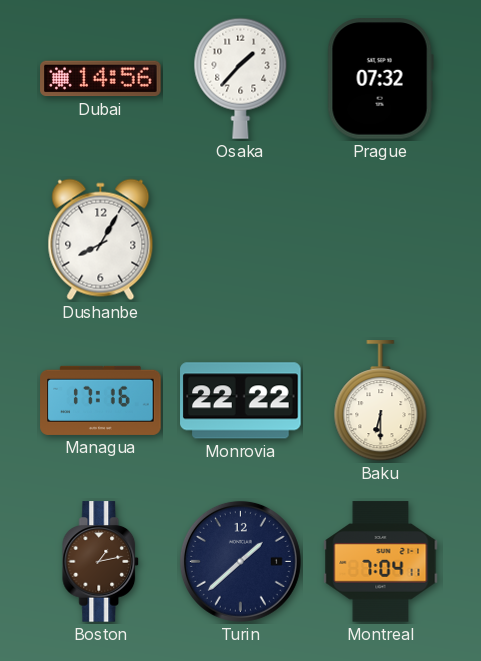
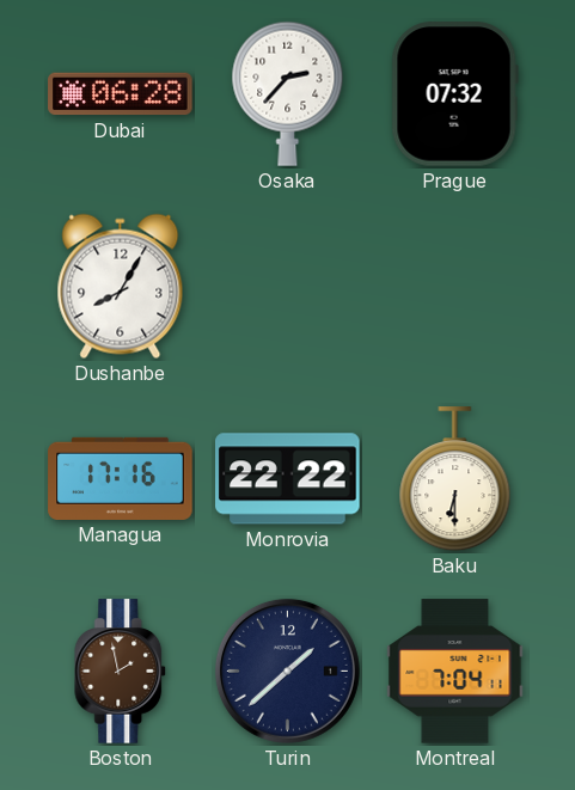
Dubai: 14:56 -> 06:28 (121, 94)
Osaka: 1:37 -> 2:37 (288, 93)
Boston: 1:13 -> 1:58 (121, 672)
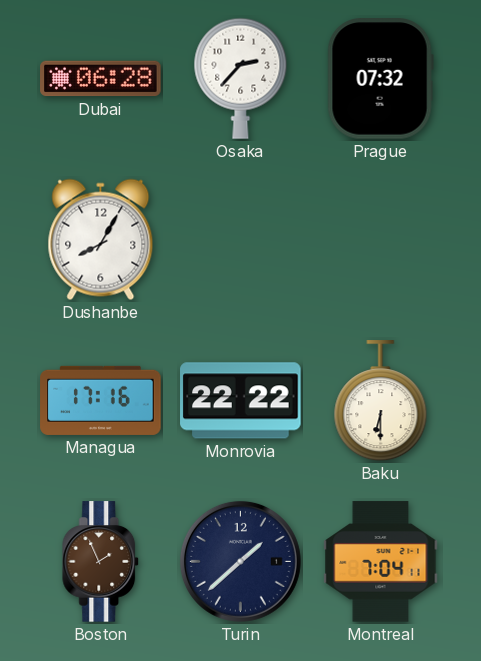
Boston: 1:58 -> 1:56 (101, 562)
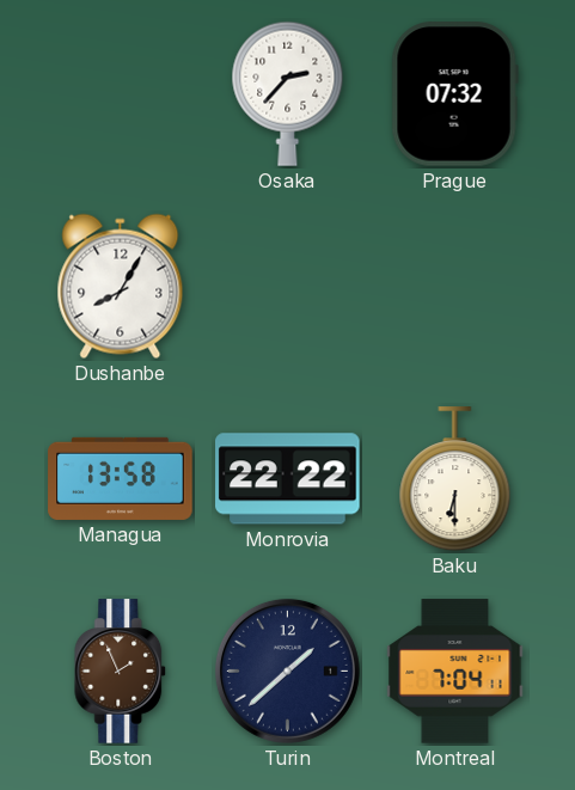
Dubai: 06:28 -> none (101, 79)
Managua: 17:16 -> 13:58 (121, 478)
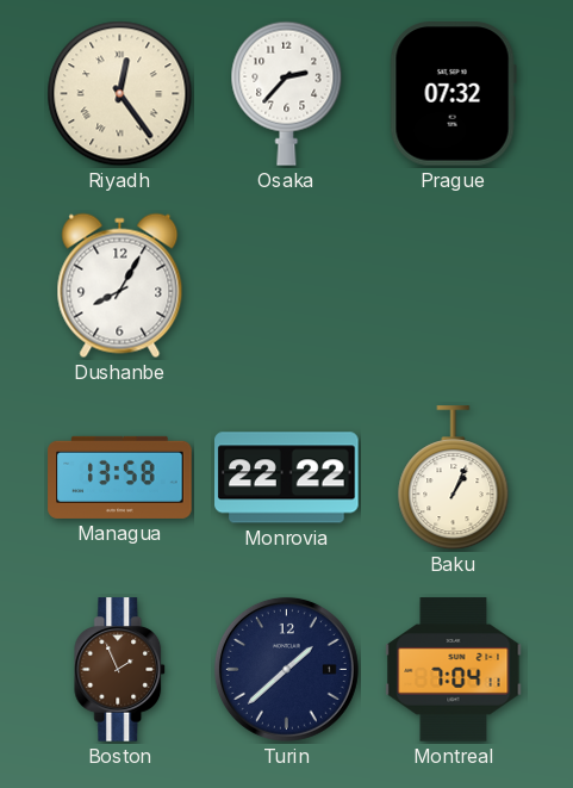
Riyadh: none -> 12:24 (120, 94)
Baku: 6:30 -> 1:04 (454, 478)
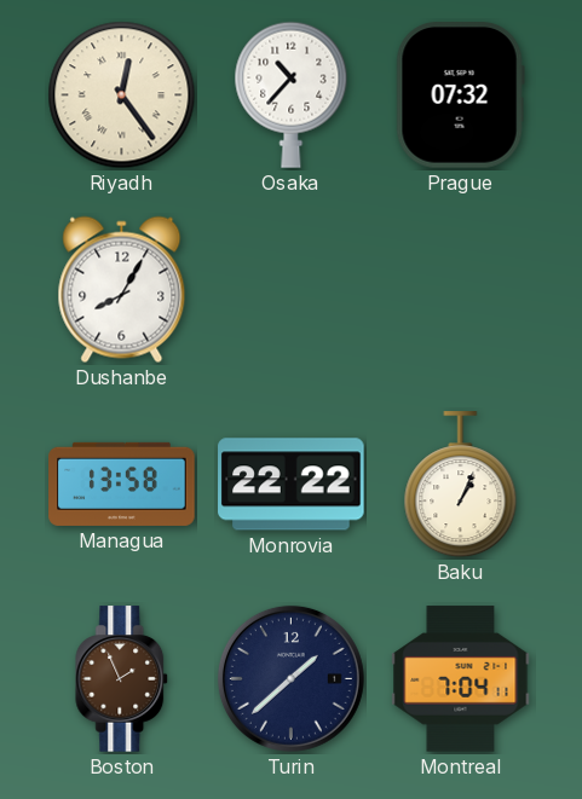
Osaka: 2:37 -> 10:37 (292, 94)
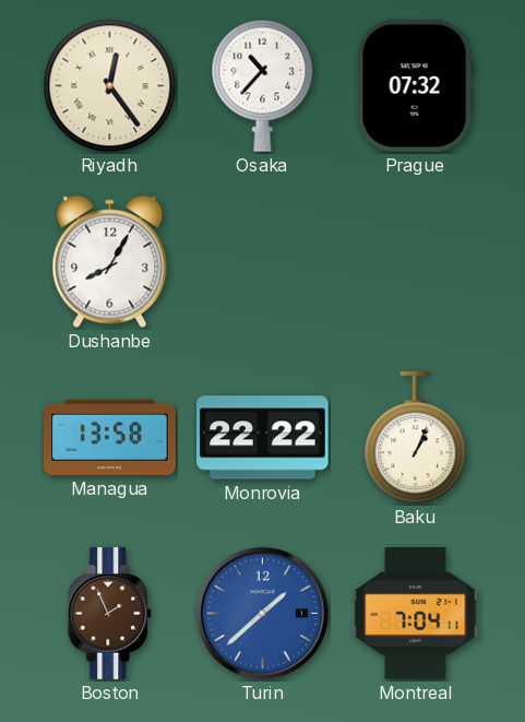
Turin dial: navy -> blue (262, 613)
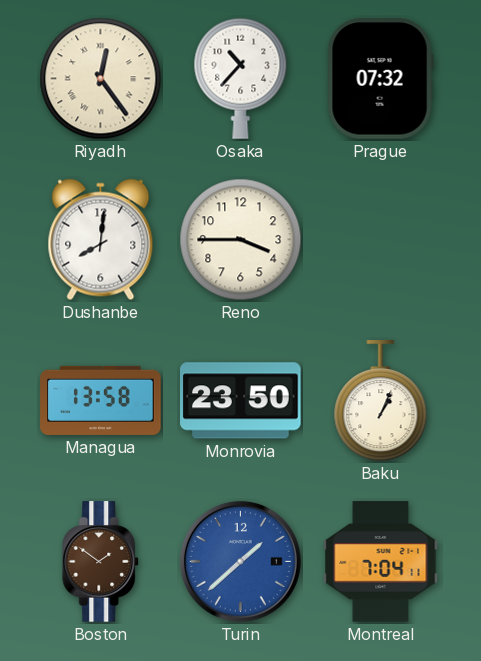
Dushanbe: 8:05 -> 8:01 (101, 240)
Reno: none -> 3:45 (241, 240)
Monrovia: 22:22 -> 23:50 (241, 401)
Boston: 1:56 -> 1:51 (101, 562)
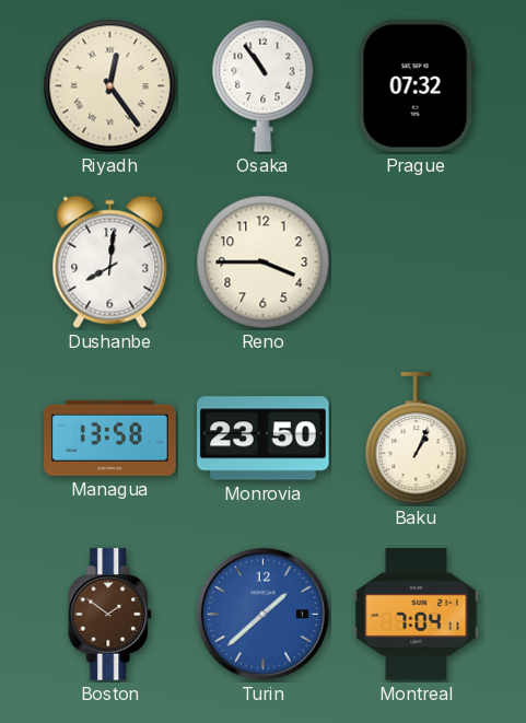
Osaka: 10:37 -> 10:54 (264, 85)
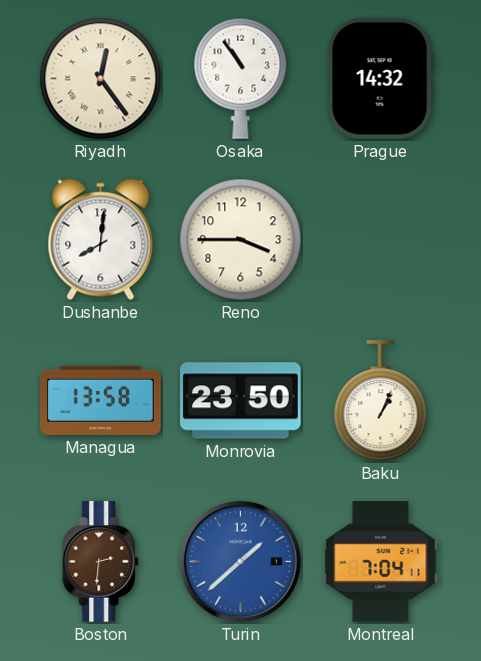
Prague: 07:32 -> 14:32 (380, 79)
Boston: 1:51 -> 2:31 (101, 562)
